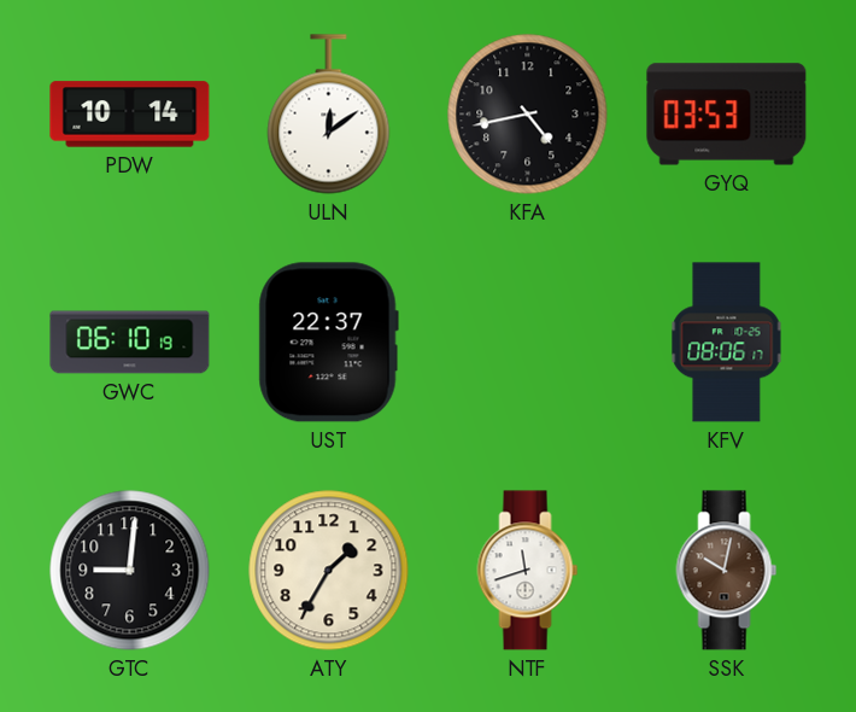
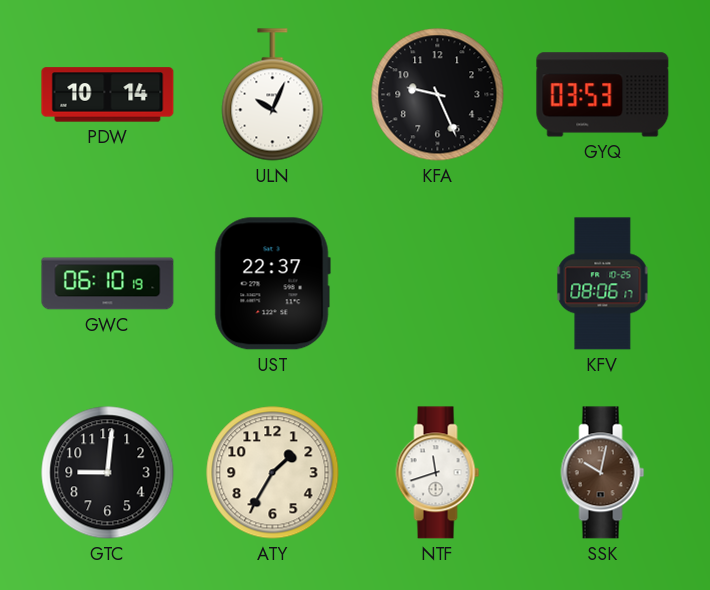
ULN: 12:09 -> 10:04 (273, 95)
KFA: 4:43 -> 9:26 (438, 95)
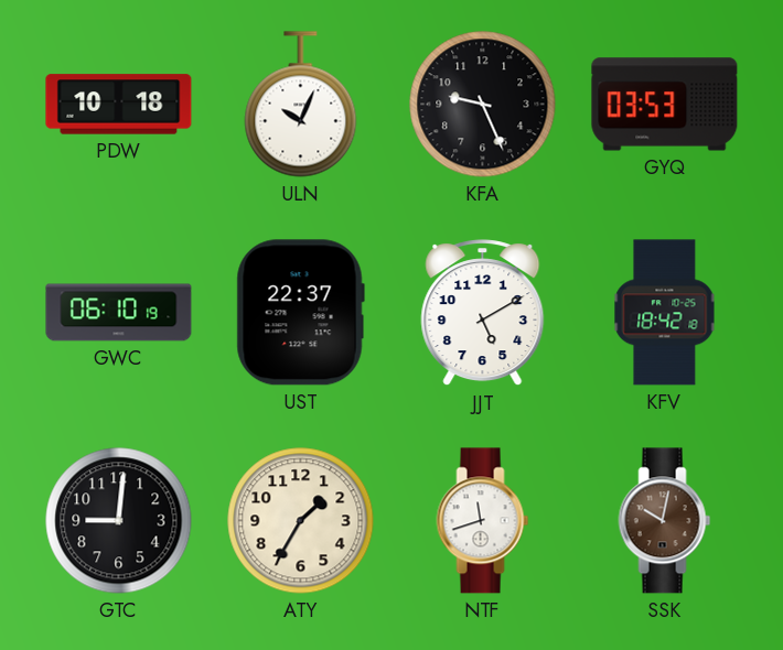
PDW: 10:14 -> 10:18 (119, 105)
JJT: none -> 5:10 (483, 313)
KFV: 08:06 -> 18:42 (665, 313)
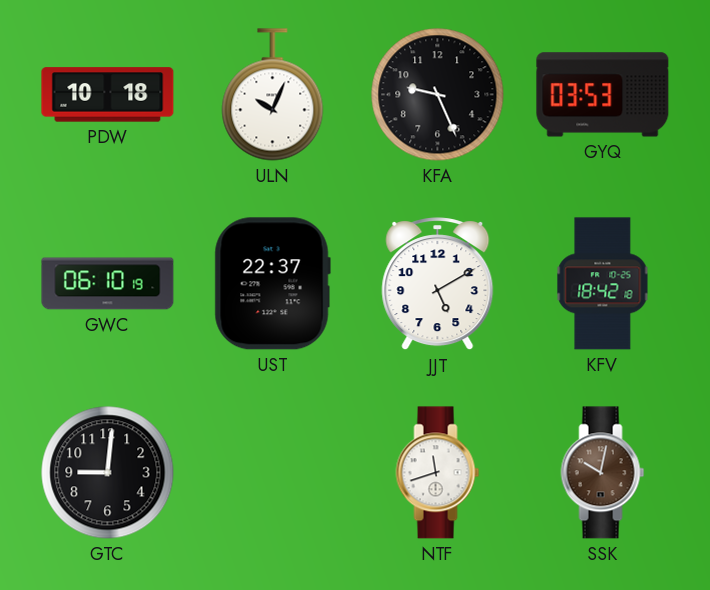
ATY: 1:35 -> none (301, 521)
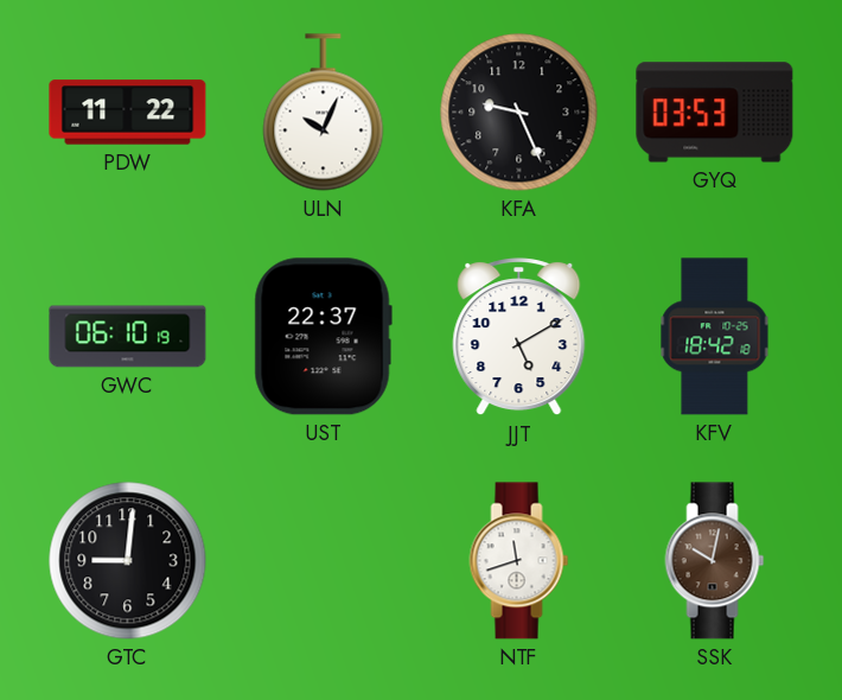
PDW: 10:18 -> 11:22 (128, 113)
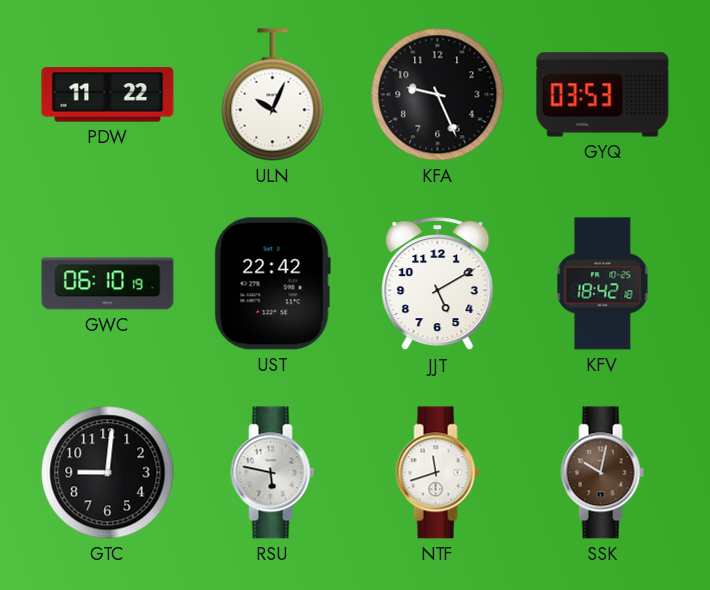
UST: 22:37 -> 22:42 (272, 284)
RSU: none -> 5:47 (273, 473)
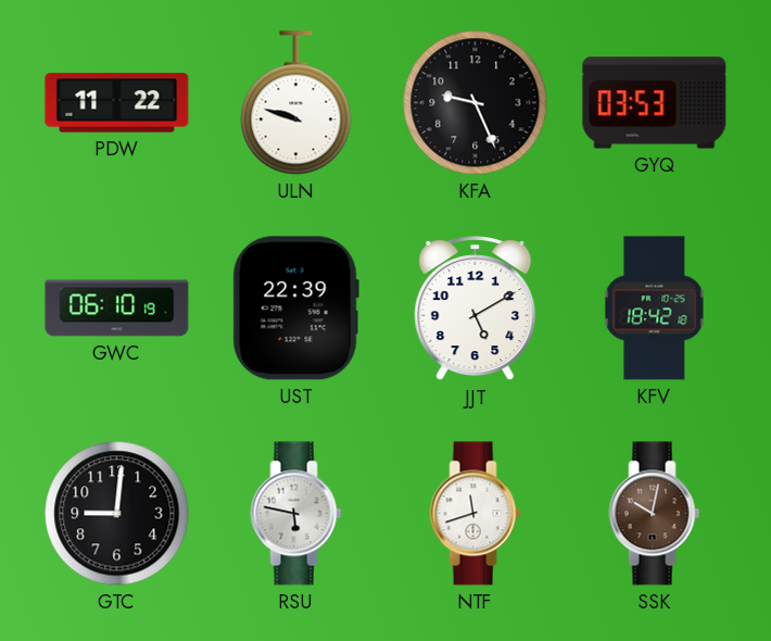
ULN: 10:04 -> 9:48 (296, 103)
UST: 22:42 -> 22:39 (295, 309)
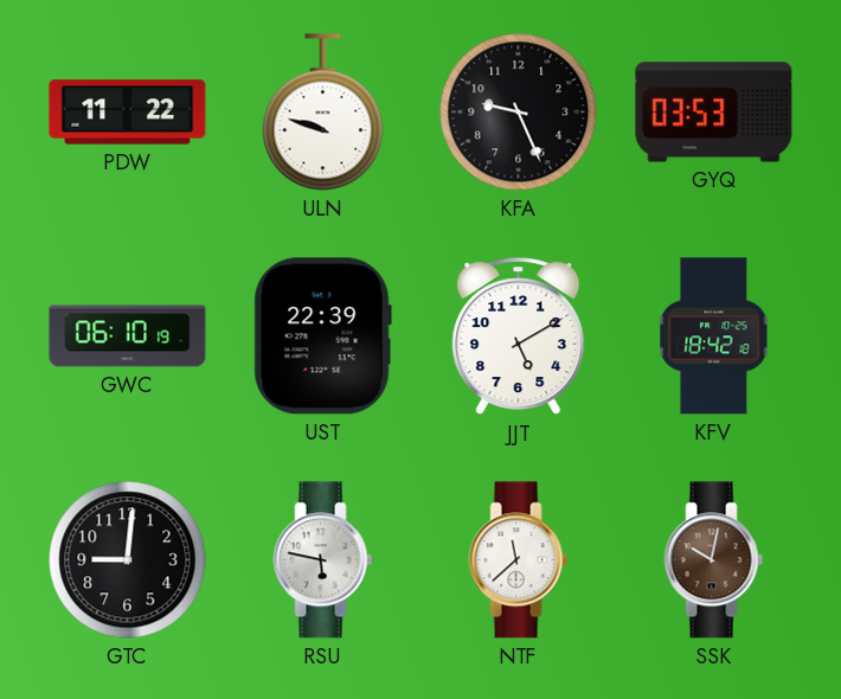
NTF: 11:42 -> 11:38 (519, 560)
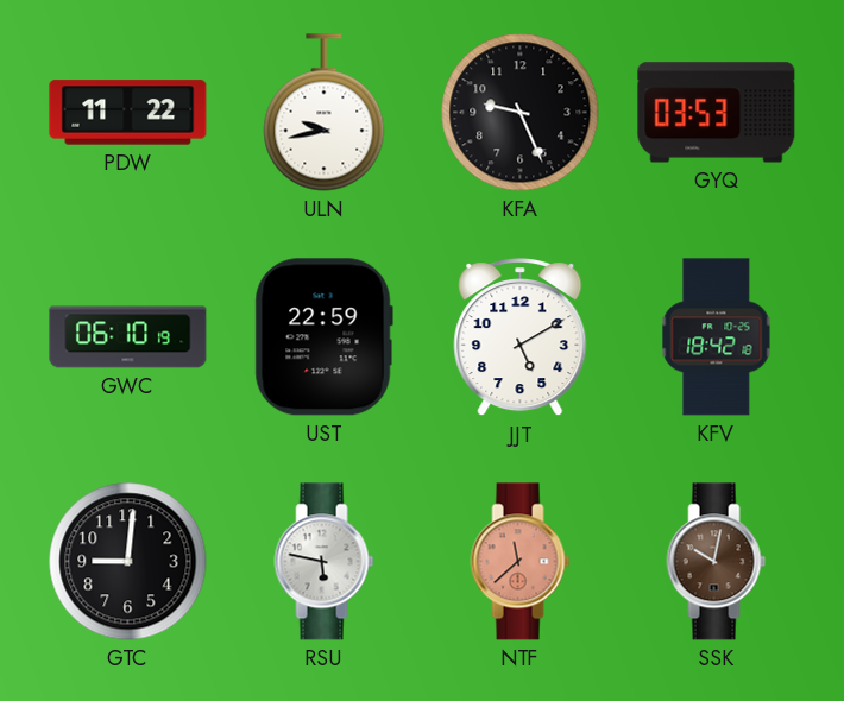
ULN: 9:48 -> 9:43 (325, 113)
UST: 22:39 -> 22:59 (323, 337)
NTF dial: white -> salmon (521, 562)
